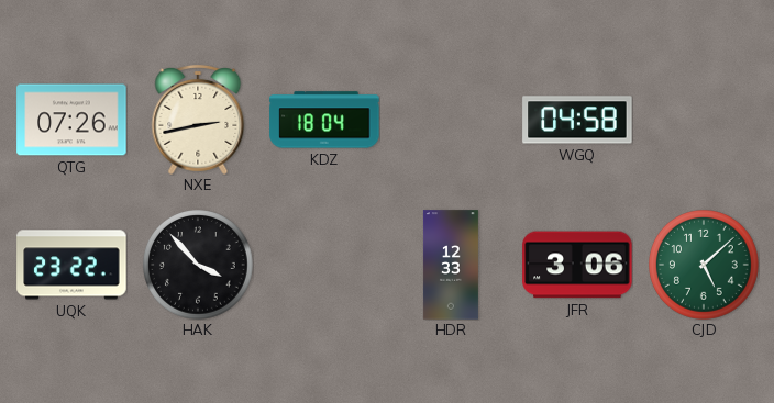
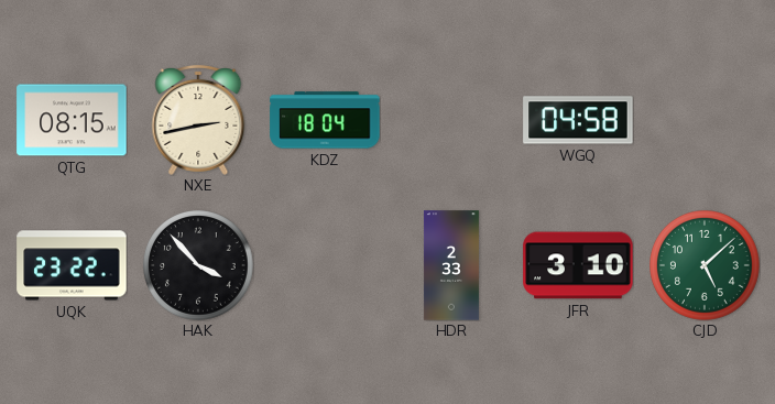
QTG: 07:26 -> 08:15 (72, 120)
HDR: 12:33 -> 2:33 (451, 265)
JFR: 3:06 -> 3:10 (578, 265)
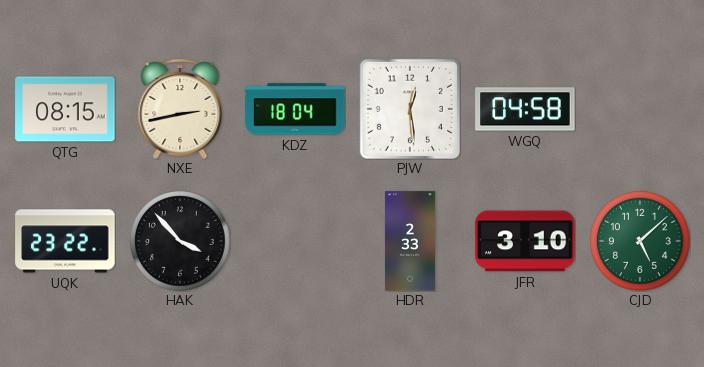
PJW: none -> 12:29 (410, 109)
